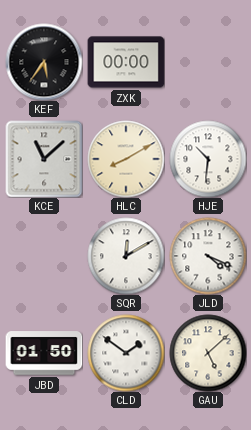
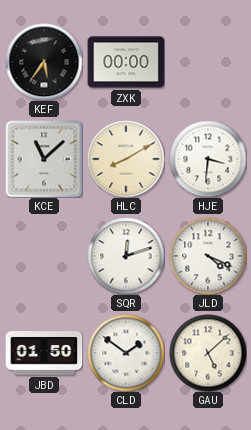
HJE: 10:31 -> 3:31 (208, 159)
SQR: 12:10 -> 12:12 (126, 256)
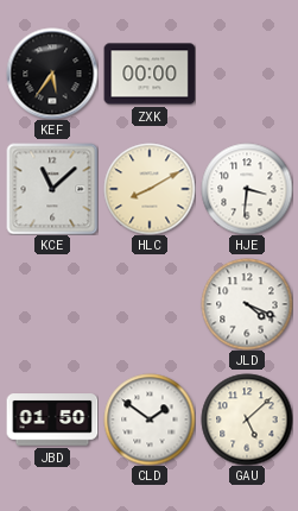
SQR: 12:12 -> none (126, 256)
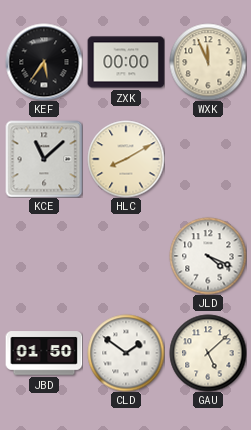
WXK: none -> 11:56 (208, 62)
HJE: 3:31 -> none (247, 189)
